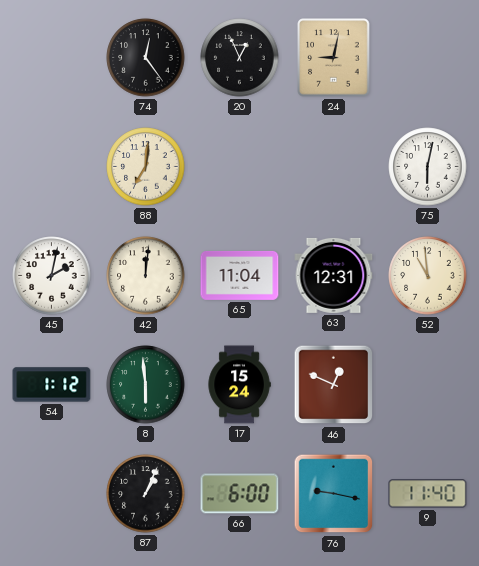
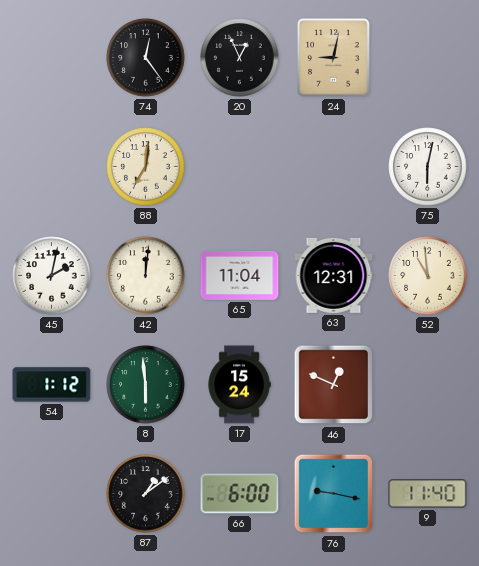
87: 1:04 -> 1:09 (146, 494)
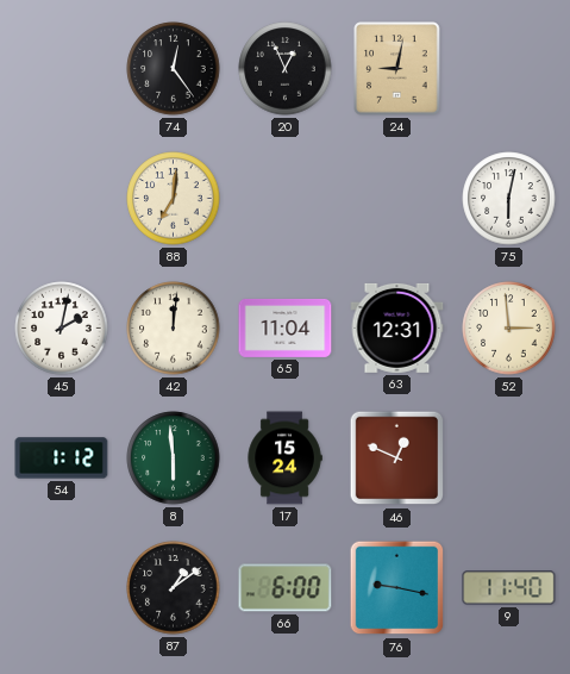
52: 10:59 -> 2:59 (509, 329)
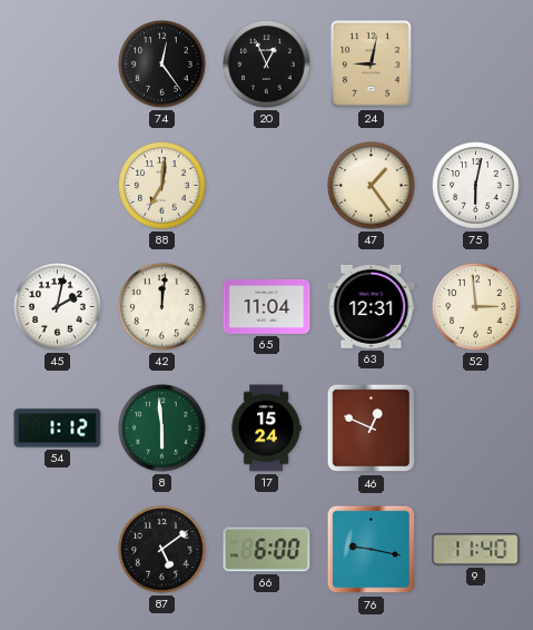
47: none -> 1:24 (372, 186)
87: 1:09 -> 5:09 (162, 550)
